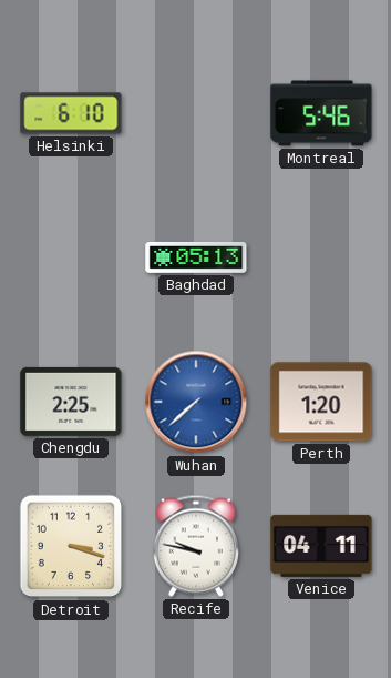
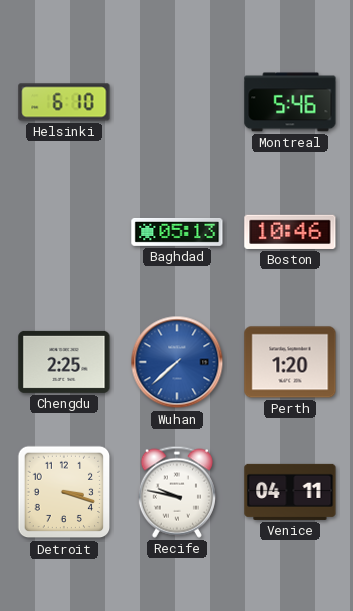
Boston: none -> 10:46 (290, 232)
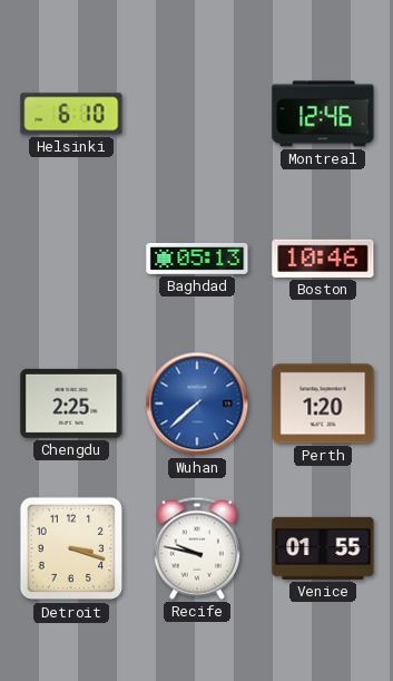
Montreal: 5:46 -> 12:46 (323, 114)
Venice: 04:11 -> 01:55 (323, 548)
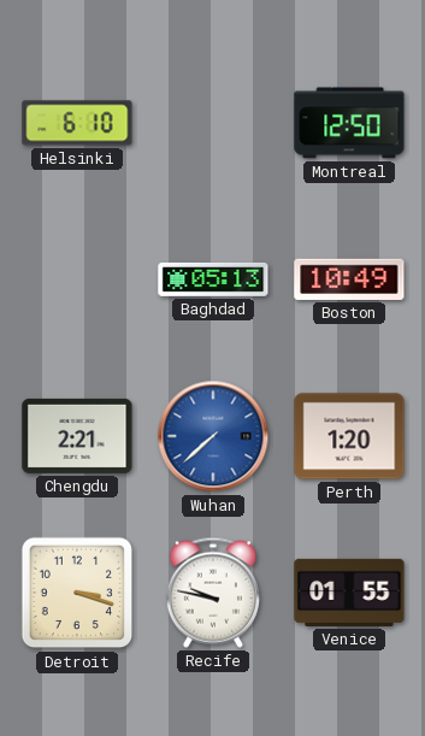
Montreal: 12:46 -> 12:50 (349, 123)
Boston: 10:46 -> 10:49 (349, 279)
Chengdu: 2:25 -> 2:21 (77, 436)
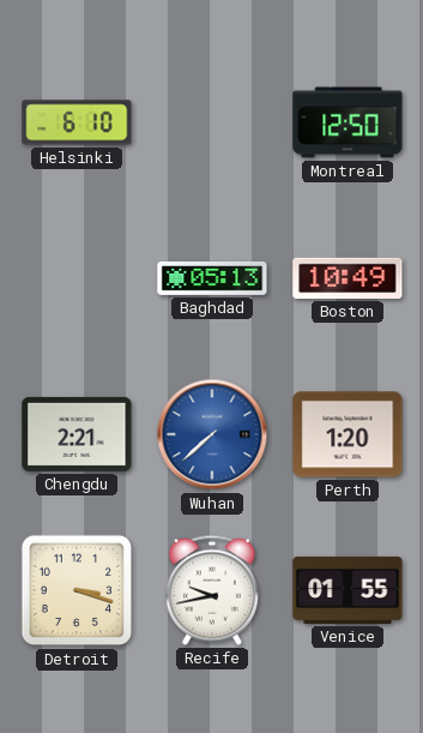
Recife: 9:47 -> 9:43 (212, 590)
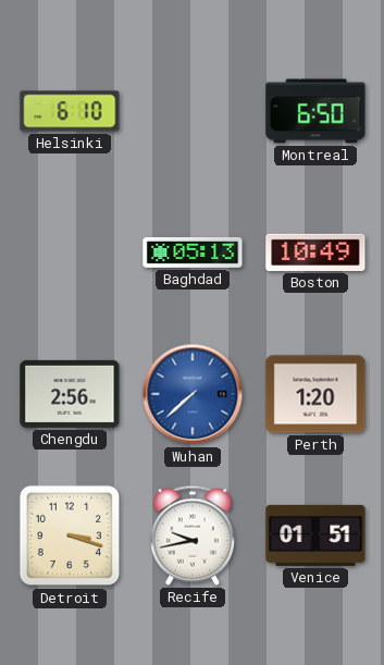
Montreal: 12:50 -> 6:50 (315, 111)
Chengdu: 2:21 -> 2:56 (70, 394)
Venice: 01:55 -> 01:51 (315, 535)
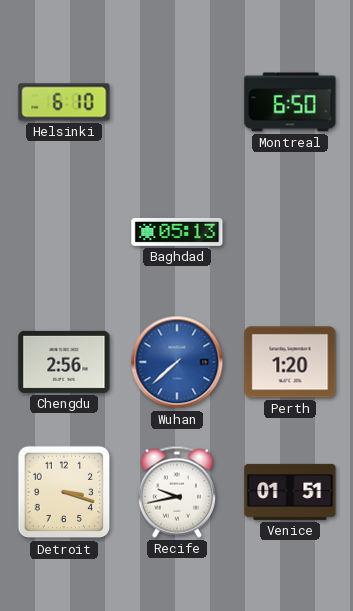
Boston: 10:49 -> none (315, 253)
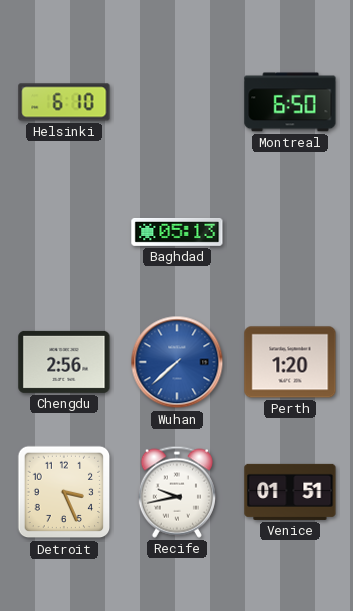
Detroit: 3:18 -> 3:26 (64, 492)
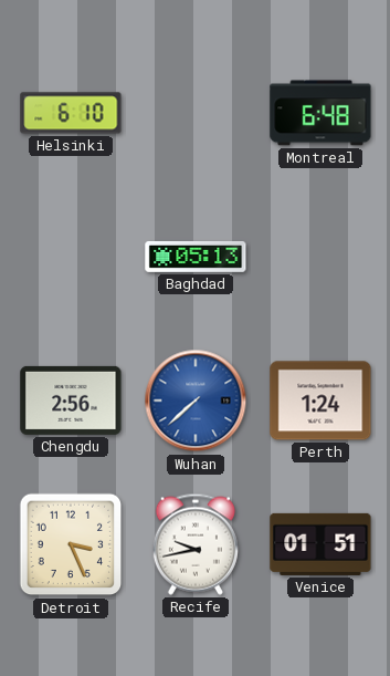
Montreal: 6:50 -> 6:48 (320, 113)
Perth: 1:20 -> 1:24 (320, 401)
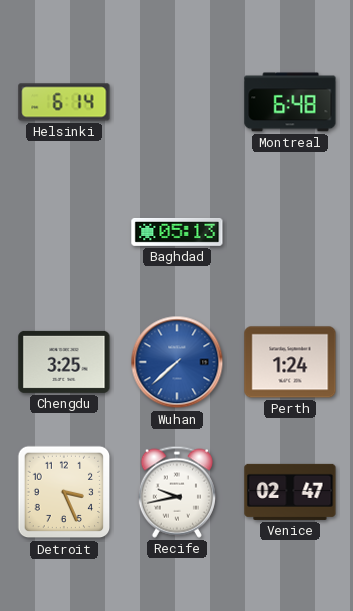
Helsinki: 6:10 -> 6:14 (64, 102)
Chengdu: 2:56 -> 3:25 (64, 362)
Venice: 01:51 -> 02:47 (290, 492)
